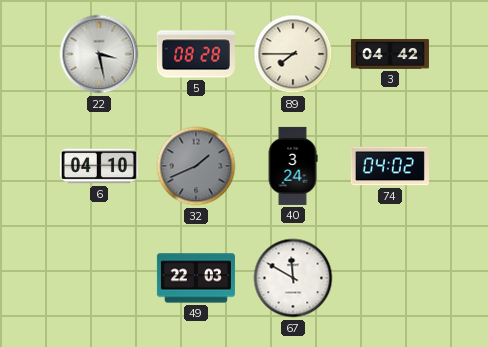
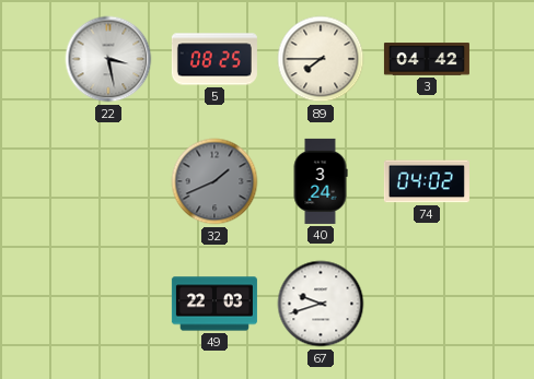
5: 08:28 -> 08:25 (214, 59)
6: 04:10 -> none (99, 166)
67: 11:50 -> 9:42 (321, 304)
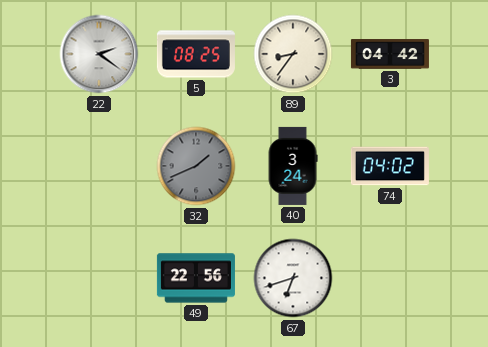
22: 3:28 -> 2:21 (99, 54)
89: 7:45 -> 8:36 (293, 54)
49: 22:03 -> 22:56 (196, 278)
67: 9:42 -> 6:42 (293, 278)
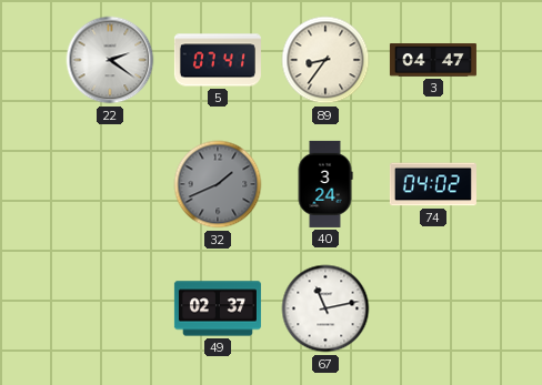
5: 08:25 -> 07:41 (218, 60)
3: 04:42 -> 04:47 (433, 60)
49: 22:56 -> 02:37 (218, 308)
67: 6:42 -> 11:13 (325, 308)
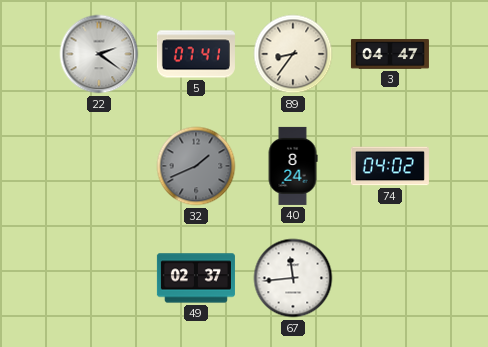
40: 3:24 -> 8:24 (293, 166)
67: 11:13 -> 11:44 (293, 278)
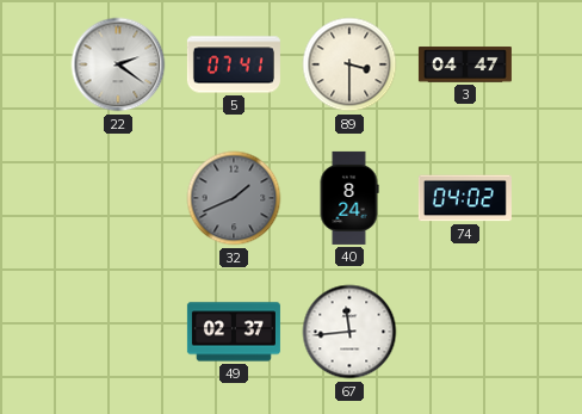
89: 8:36 -> 3:30 (349, 64)
